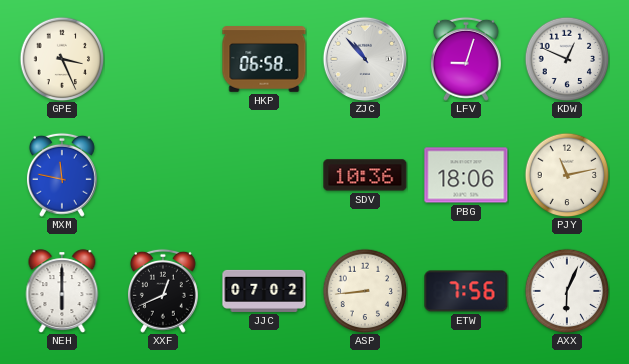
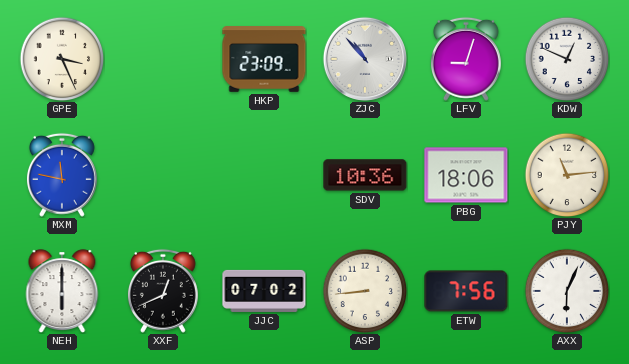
HKP: 06:58 -> 23:09 (264, 59)
PJY: 11:13 -> 11:14 (567, 175)
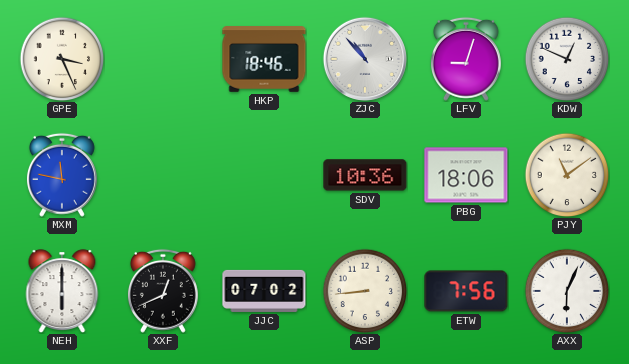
HKP: 23:09 -> 18:46 (264, 59)
PJY: 11:14 -> 11:09 (567, 175)
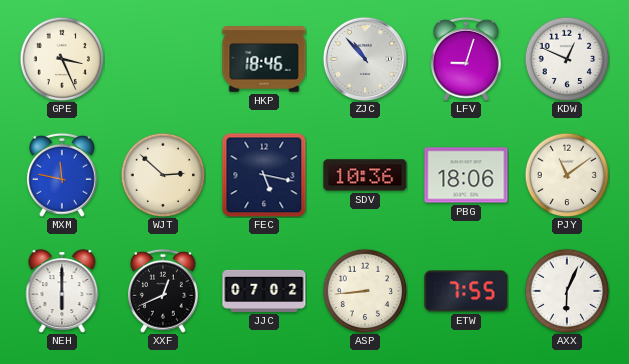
WJT: none -> 2:52 (163, 175)
FEC: none -> 5:17 (264, 175)
ETW: 7:56 -> 7:55 (466, 291)
